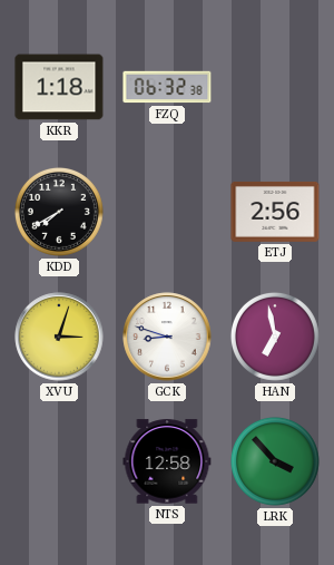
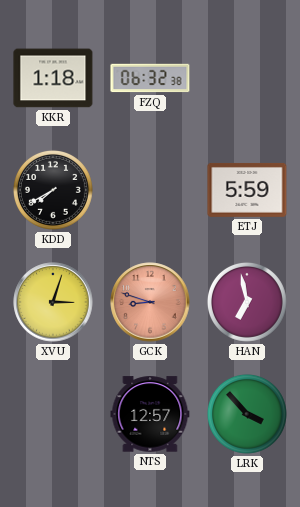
ETJ: 2:56 -> 5:59 (247, 190)
GCK dial: white -> salmon (150, 302)
NTS: 12:58 -> 12:57 (150, 414)
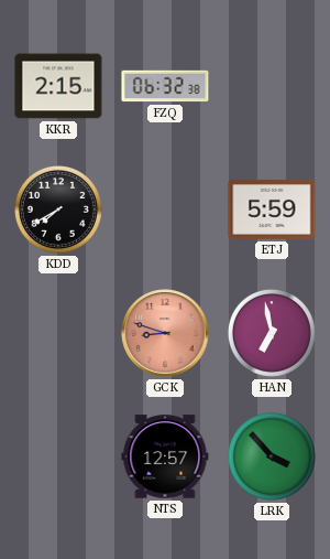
KKR: 1:18 -> 2:15 (58, 86)
XVU: 3:03 -> none (53, 302)
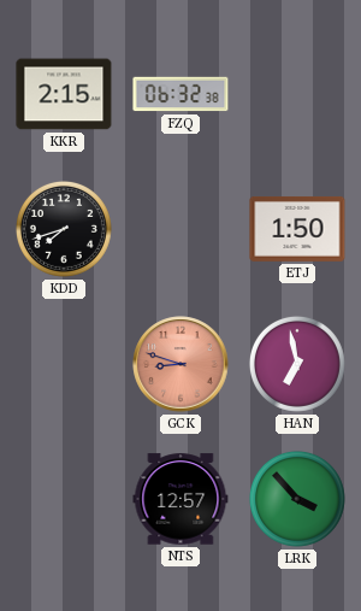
KDD: 7:40 -> 7:42 (64, 229)
ETJ: 5:59 -> 1:50 (297, 229)
